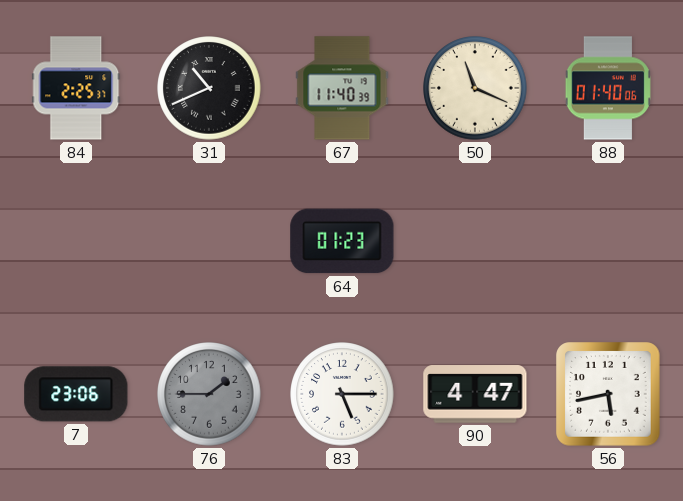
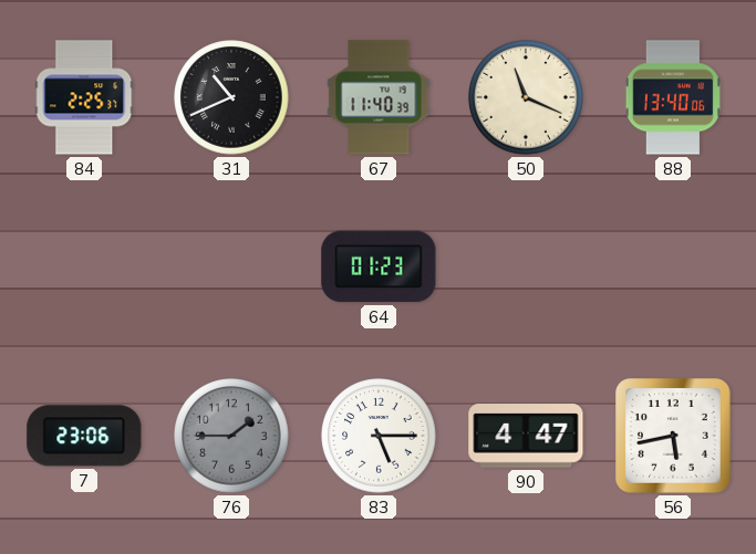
88: 01:40 -> 13:40 (673, 97)
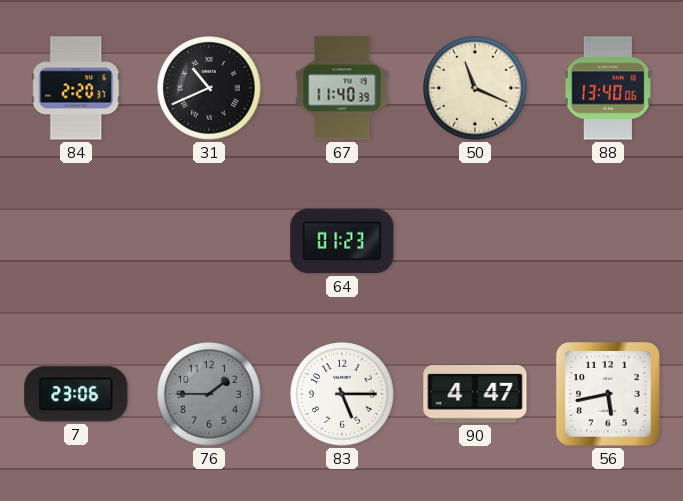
84: 2:25 -> 2:20 (76, 88)
